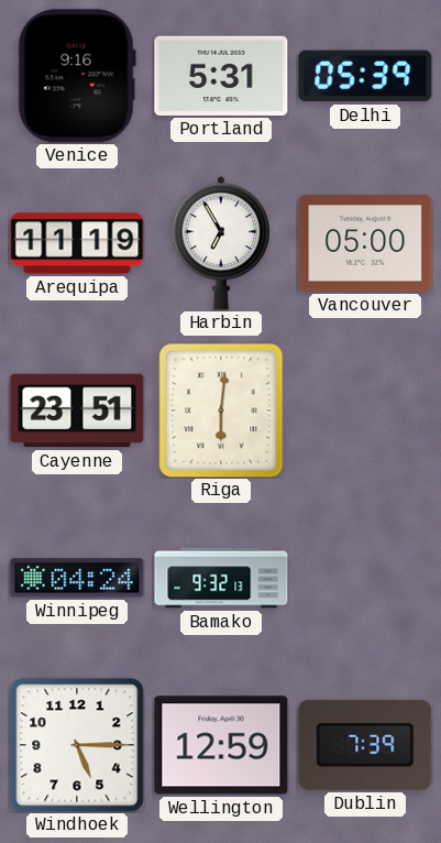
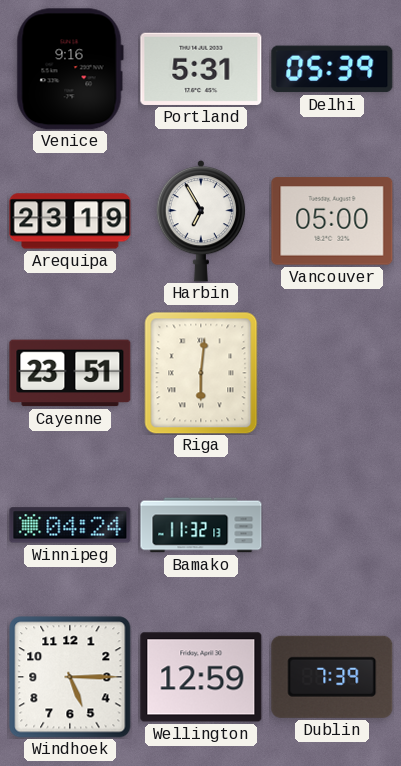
Arequipa: 11:19 -> 23:19 (70, 221)
Bamako: 9:32 -> 11:32 (201, 525)
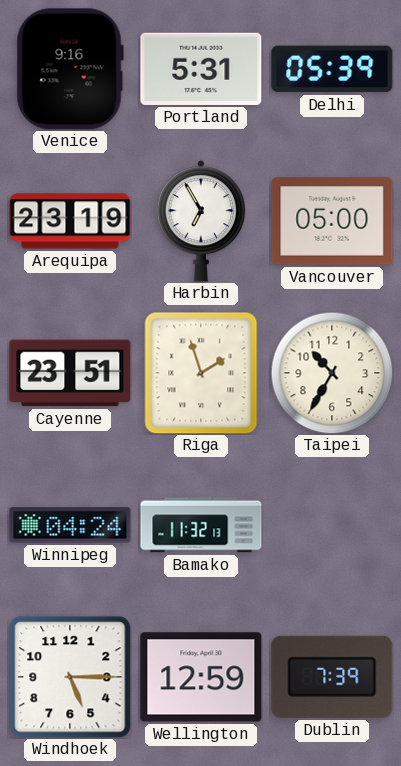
Riga: 6:01 -> 1:57 (201, 373)
Taipei: none -> 10:35 (332, 373)
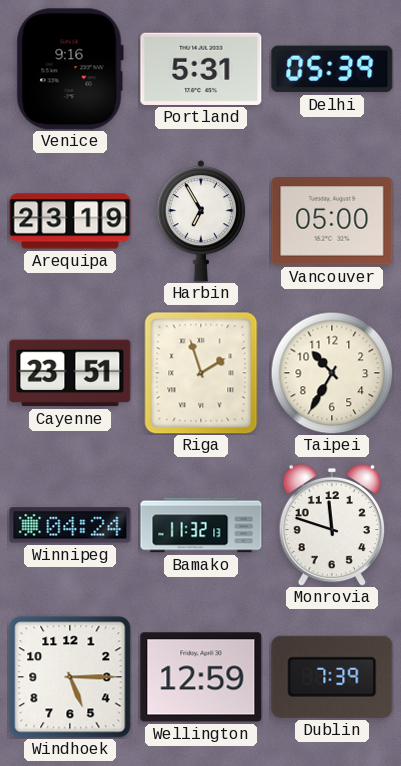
Monrovia: none -> 11:48 (331, 525)
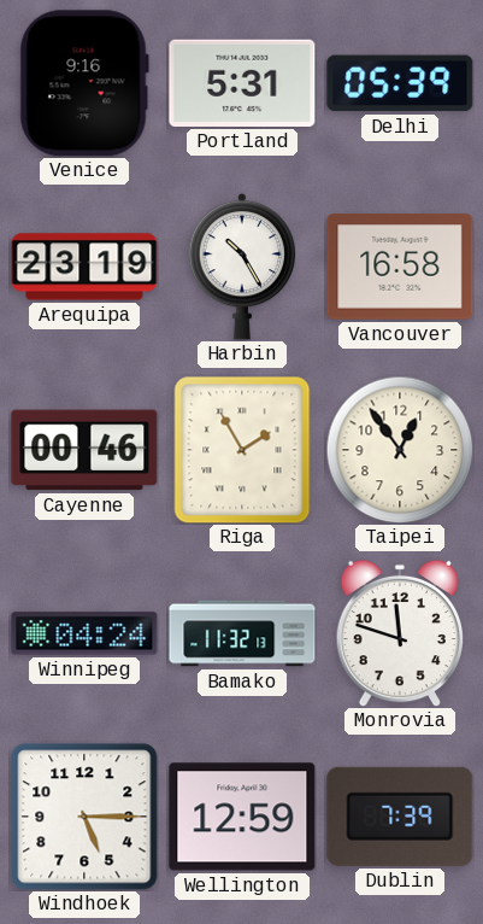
Harbin: 6:55 -> 10:25 (242, 267)
Vancouver: 05:00 -> 16:58 (400, 267)
Cayenne: 23:51 -> 00:46 (84, 450)
Riga: 1:57 -> 1:55 (242, 450)
Taipei: 10:35 -> 12:54 (400, 450)
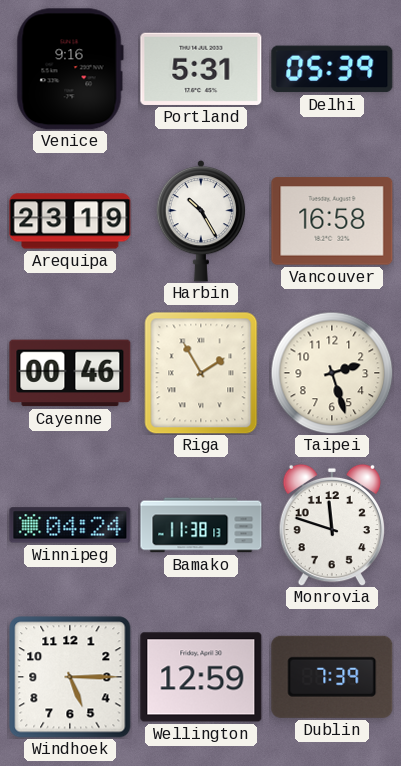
Taipei: 12:54 -> 2:27 (332, 373)
Bamako: 11:32 -> 11:38 (201, 525)
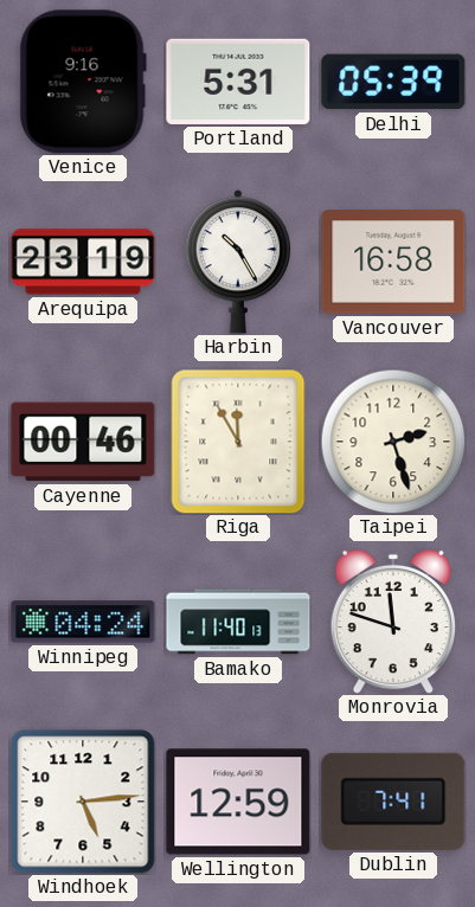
Riga: 1:55 -> 11:55 (238, 442)
Bamako: 11:38 -> 11:40 (238, 622)
Windhoek: 5:15 -> 5:14 (83, 802)
Dublin: 7:39 -> 7:41 (393, 802)
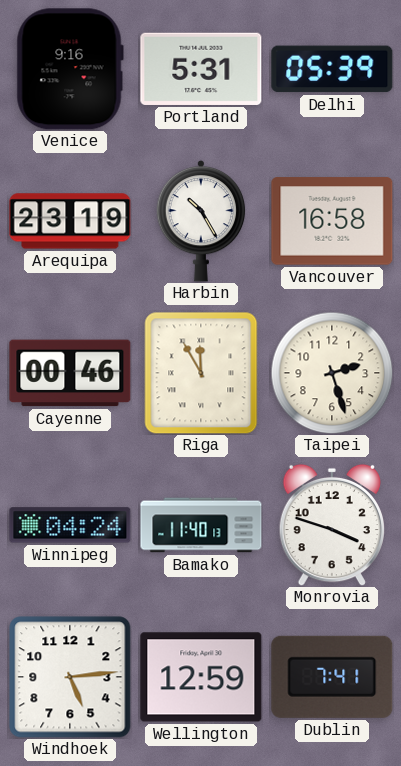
Monrovia: 11:48 -> 3:48 (331, 525)
